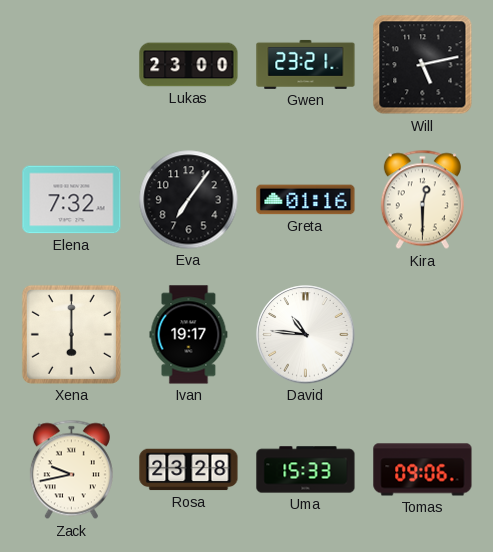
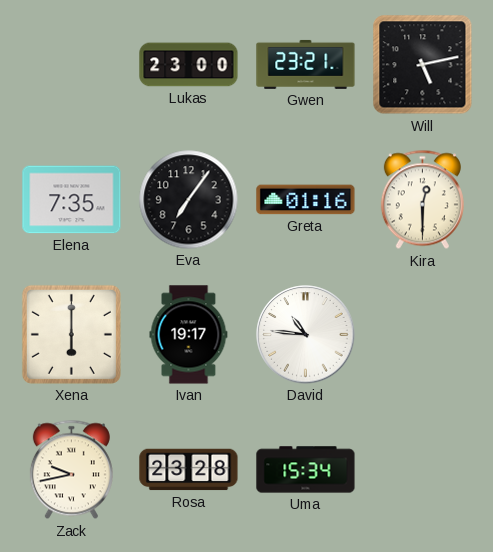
Elena: 7:32 -> 7:35 (72, 200)
Uma: 15:33 -> 15:34 (306, 470)
Tomas: 09:06 -> none (423, 470)
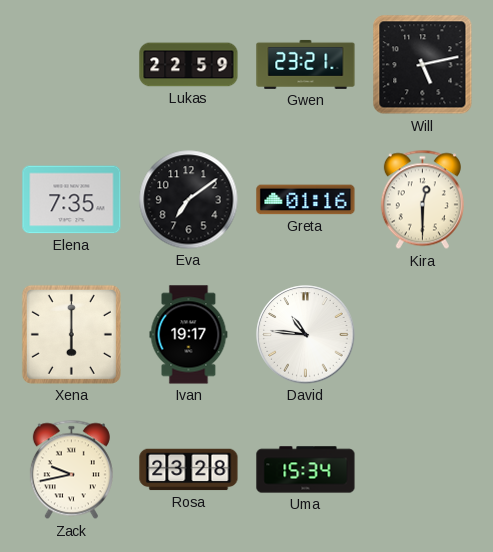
Lukas: 23:00 -> 22:59 (189, 65)
Eva: 7:06 -> 7:09 (189, 200)
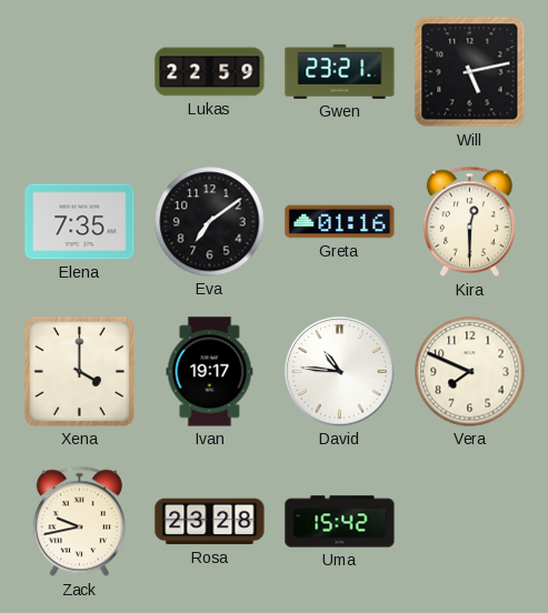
Xena: 6:00 -> 4:00 (79, 371)
Vera: none -> 7:49 (470, 372)
Uma: 15:34 -> 15:42 (340, 522)
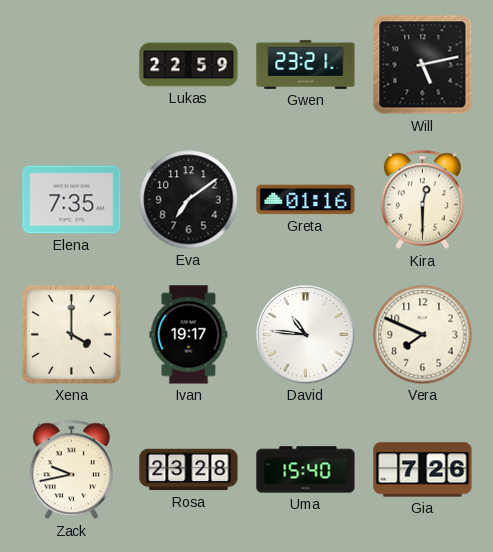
Uma: 15:42 -> 15:40 (306, 470)
Gia: none -> 7:26 (423, 470)
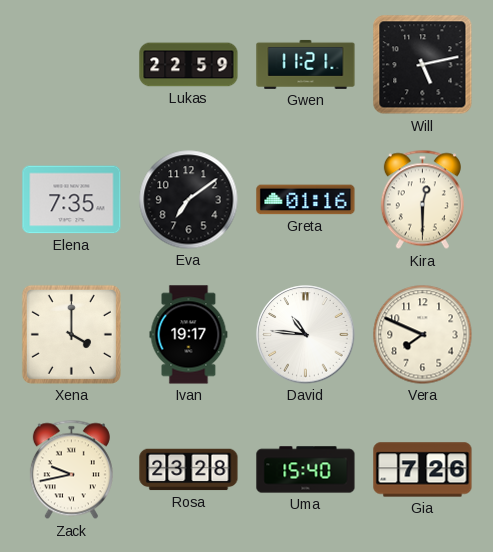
Gwen: 23:21 -> 11:21 (306, 64)
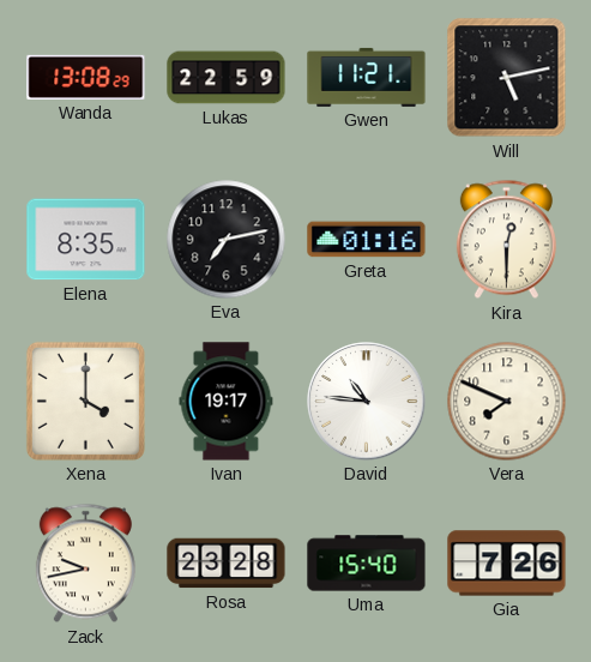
Wanda: none -> 13:08 (86, 77)
Elena: 7:35 -> 8:35 (86, 240)
Eva: 7:09 -> 7:13 (227, 240)
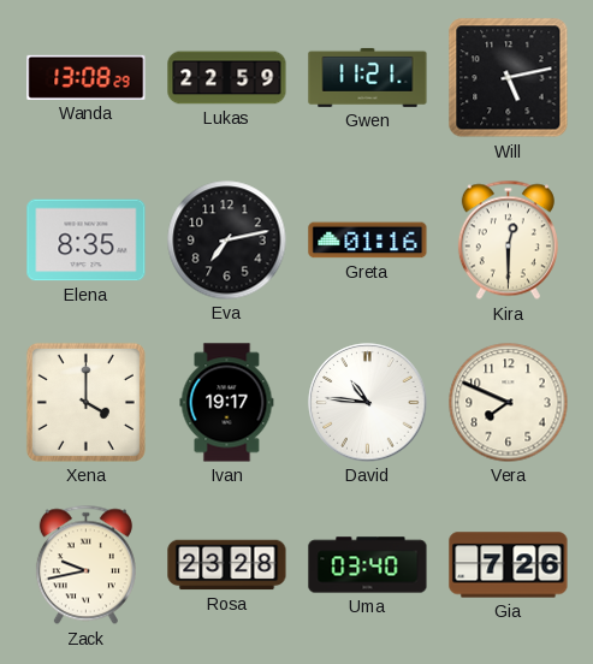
Uma: 15:40 -> 03:40 (368, 565)
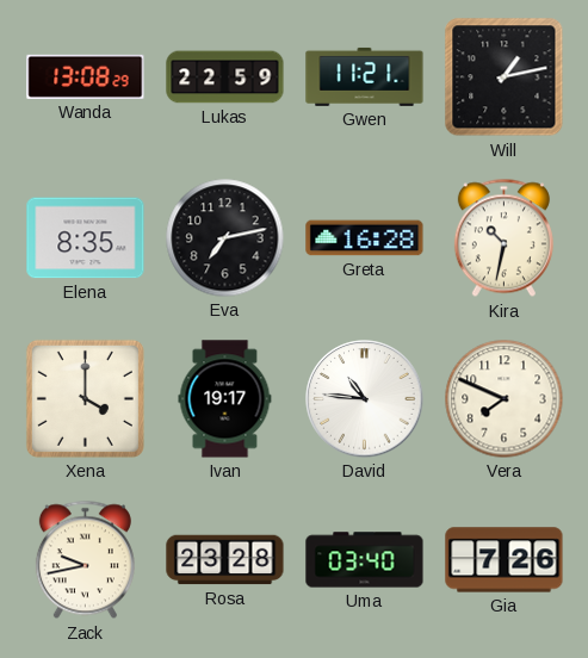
Will: 5:13 -> 1:13 (505, 77)
Greta: 01:16 -> 16:28 (365, 238)
Kira: 12:30 -> 10:32 (503, 238)
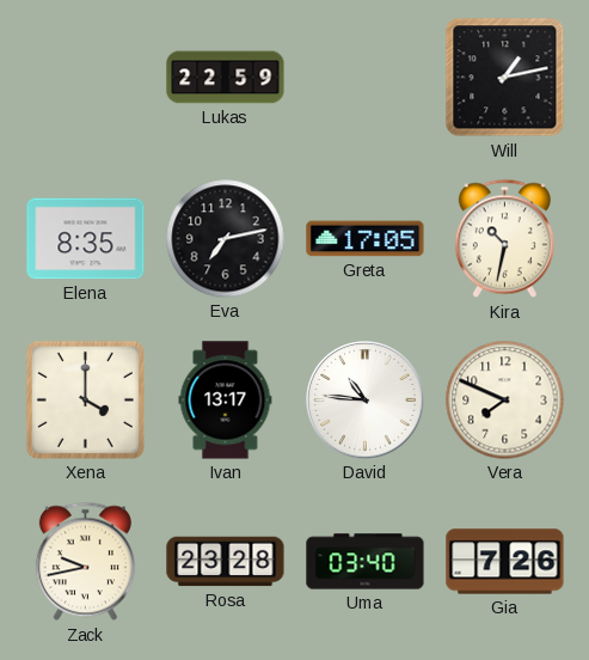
Wanda: 13:08 -> none (86, 76)
Gwen: 11:21 -> none (365, 76)
Greta: 16:28 -> 17:05 (366, 239)
Ivan: 19:17 -> 13:17 (226, 401)
